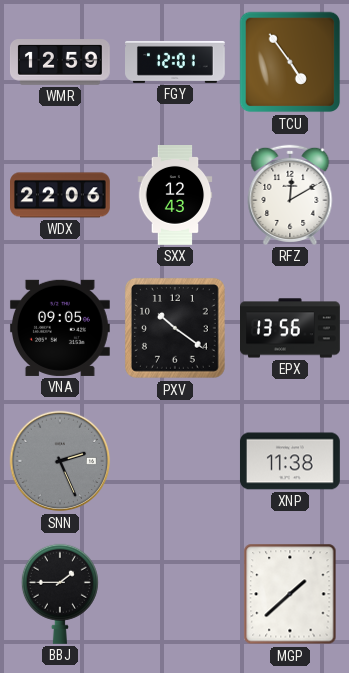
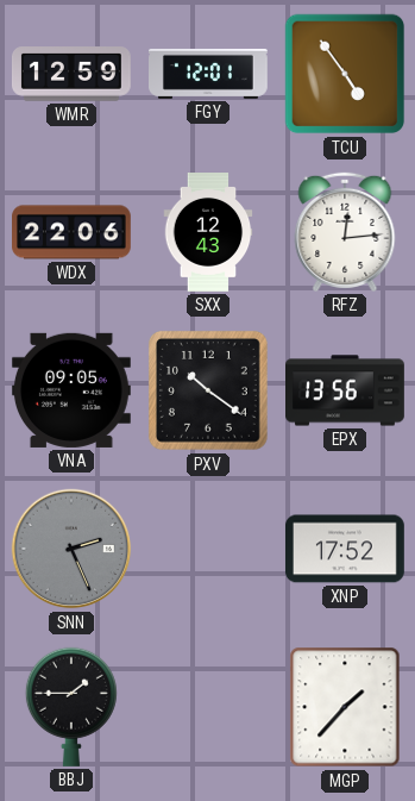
RFZ: 12:10 -> 12:14 (345, 232)
XNP: 11:38 -> 17:52 (345, 549)
MGP: 1:38 -> 1:37 (345, 707)
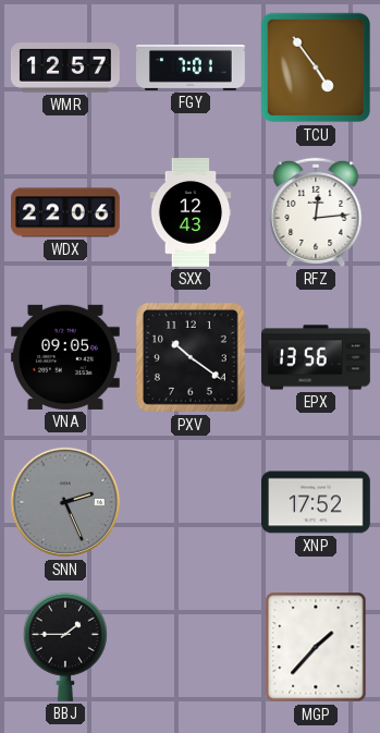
WMR: 12:59 -> 12:57 (65, 68)
FGY: 12:01 -> 7:01 (192, 68)
